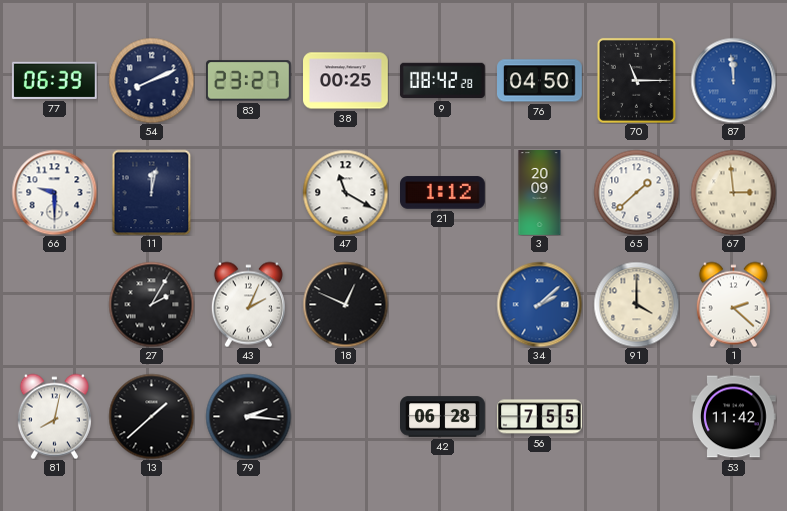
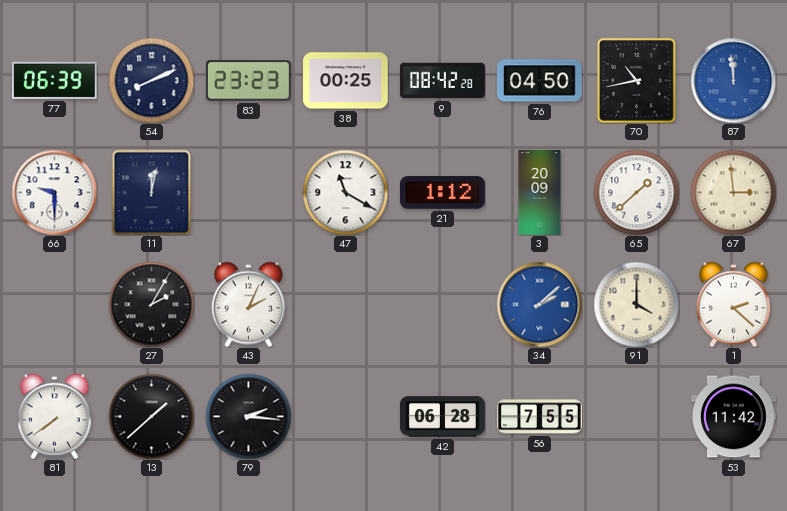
83: 23:27 -> 23:23 (249, 81)
70: 11:15 -> 10:43 (636, 80)
18: 12:49 -> none (345, 304)
81: 8:02 -> 7:39 (54, 416)
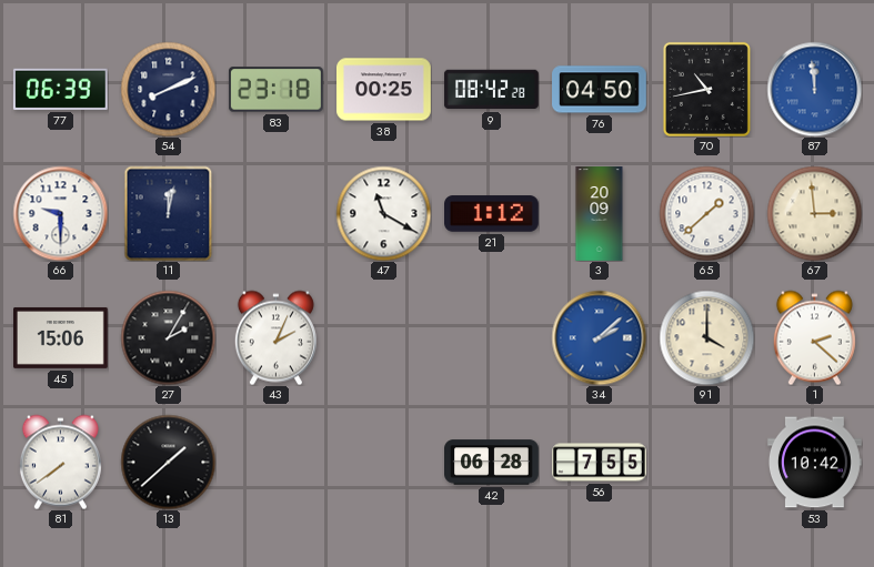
83: 23:23 -> 23:18 (277, 90)
45: none -> 15:06 (61, 337)
79: 2:16 -> none (248, 416)
53: 11:42 -> 10:42 (815, 463)
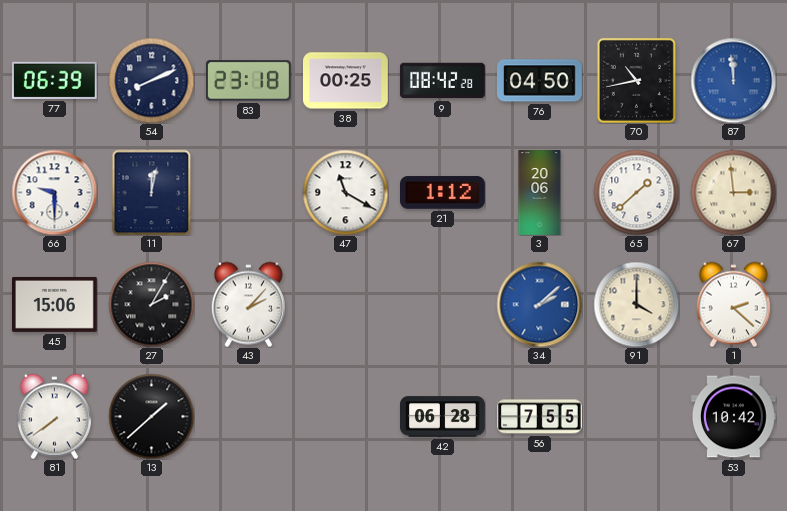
3: 20:09 -> 20:06 (540, 193)
43: 2:04 -> 2:07 (248, 304)
